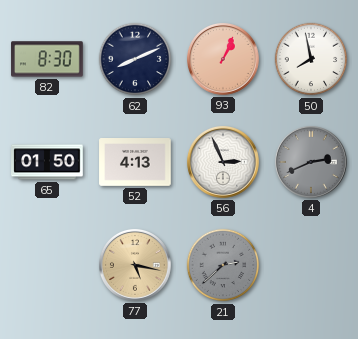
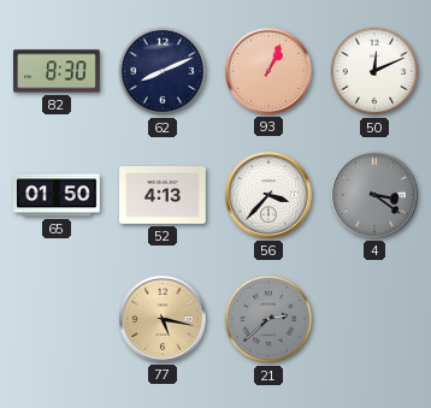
50: 7:58 -> 12:11 (374, 71)
56: 2:56 -> 3:37 (268, 195)
4: 2:41 -> 3:21 (374, 195)
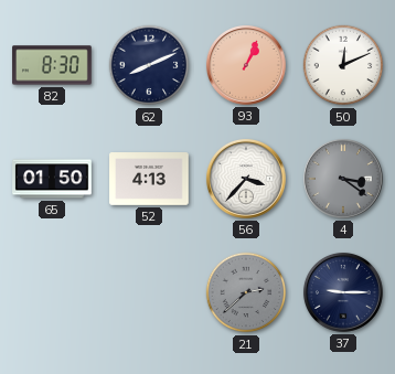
77: 5:17 -> none (163, 319)
37: none -> 9:15 (343, 292)
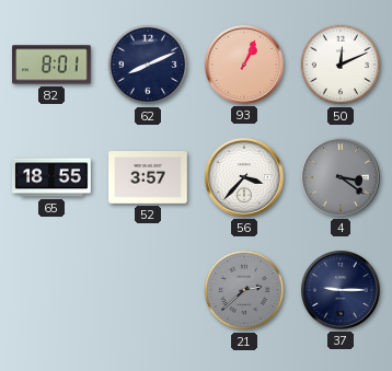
82: 8:30 -> 8:01 (51, 65)
65: 01:50 -> 18:55 (51, 177)
52: 4:13 -> 3:57 (148, 178)
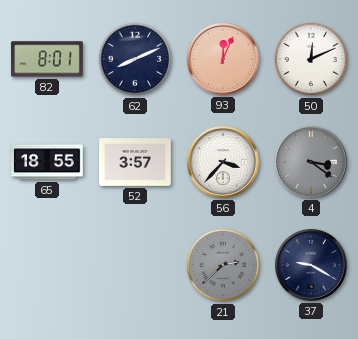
93: 1:04 -> 12:04 (223, 59)
37: 9:15 -> 9:20 (311, 265)
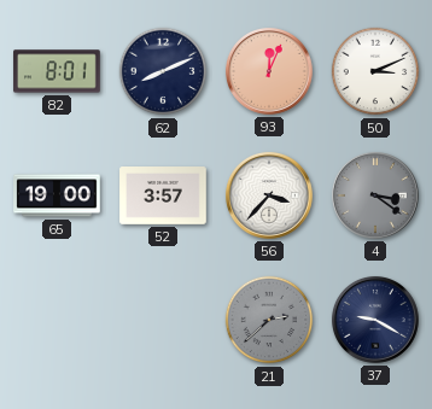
50: 12:11 -> 3:11 (375, 71)
65: 18:55 -> 19:00 (57, 195)
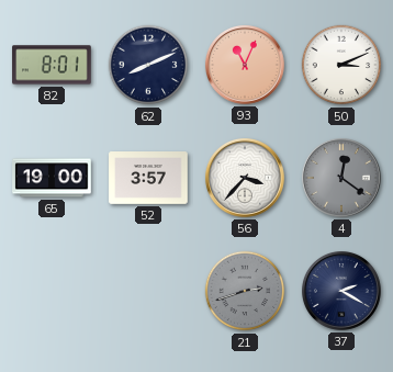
93: 12:04 -> 11:04 (245, 65)
4: 3:21 -> 12:21 (341, 178)
21: 2:38 -> 2:42 (245, 291)
37: 9:20 -> 2:20 (341, 291)
